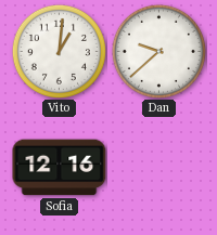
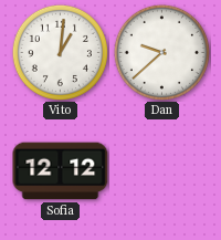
Sofia: 12:16 -> 12:12 (61, 171)
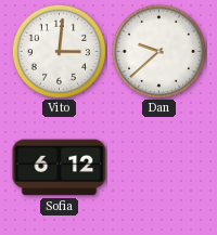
Vito: 1:01 -> 3:01 (59, 51)
Sofia: 12:12 -> 6:12 (60, 168)
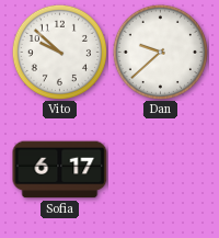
Vito: 3:01 -> 9:52 (59, 52)
Sofia: 6:12 -> 6:17 (60, 170)
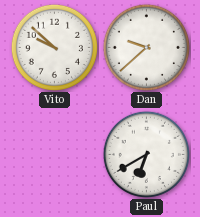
Sofia: 6:17 -> none (60, 170)
Paul: none -> 6:40 (146, 154)
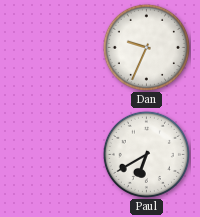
Vito: 9:52 -> none (54, 47)
Dan: 9:38 -> 9:34 (146, 47)
